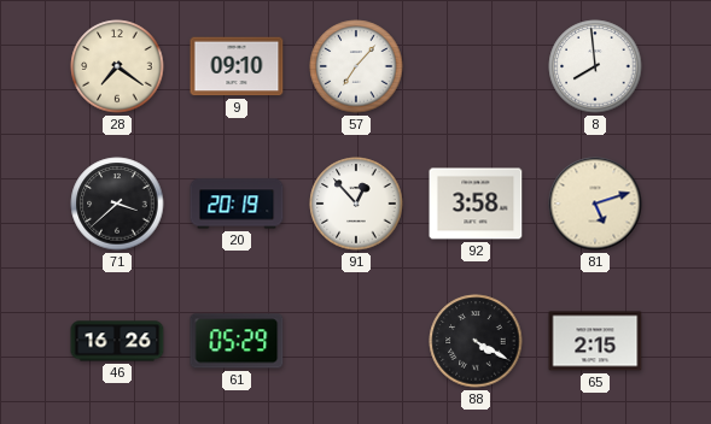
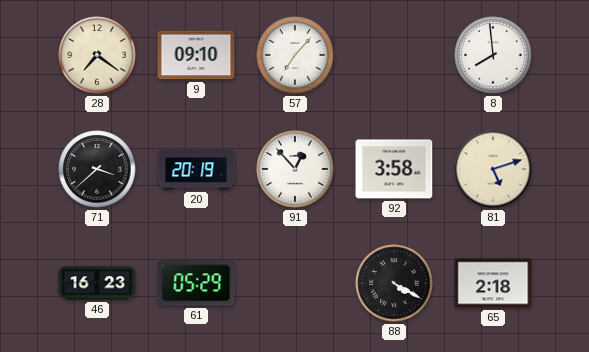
46: 16:26 -> 16:23 (97, 283)
65: 2:15 -> 2:18 (493, 283)
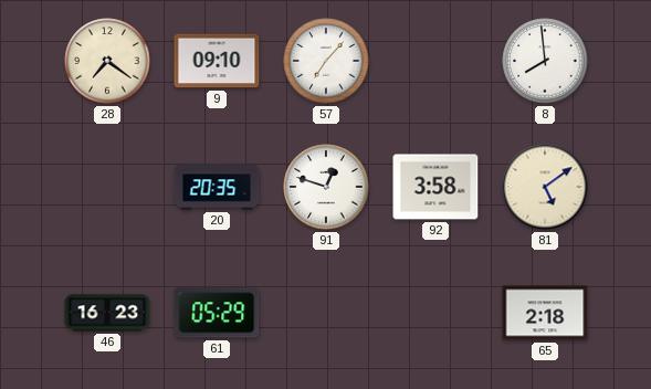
71: 3:38 -> none (97, 169)
20: 20:19 -> 20:35 (217, 187)
91: 12:53 -> 12:48 (326, 187)
81: 5:12 -> 5:09 (545, 187)
88: 4:20 -> none (394, 283)
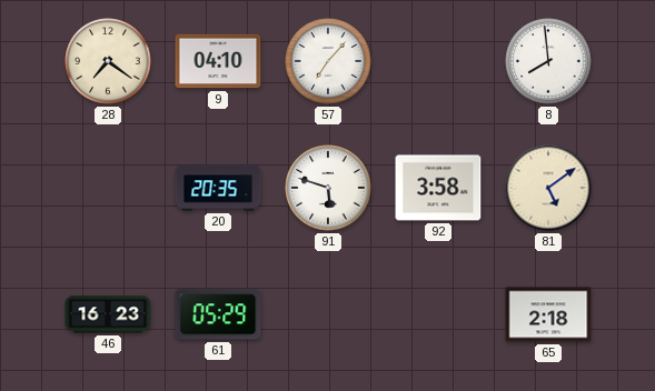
9: 09:10 -> 04:10 (218, 61)
91: 12:48 -> 5:48 (328, 188)
